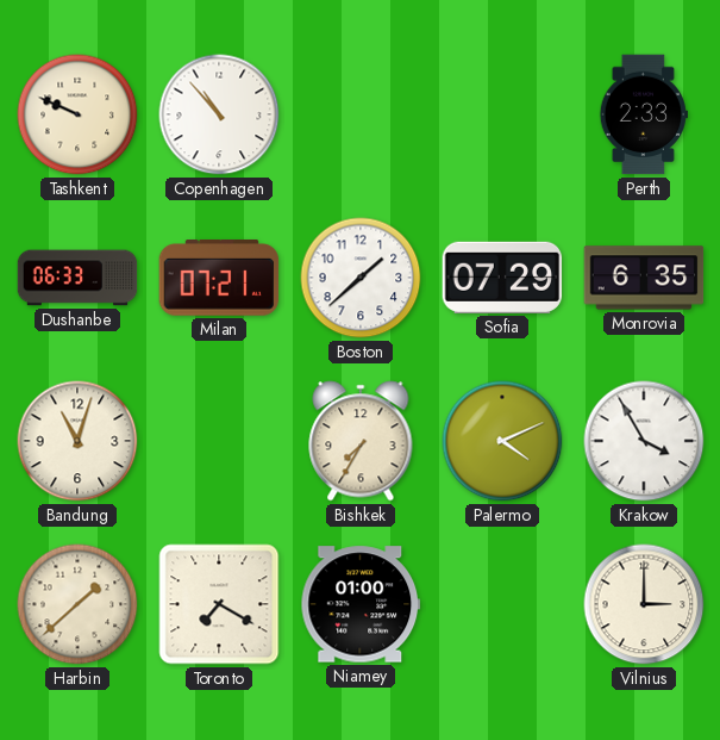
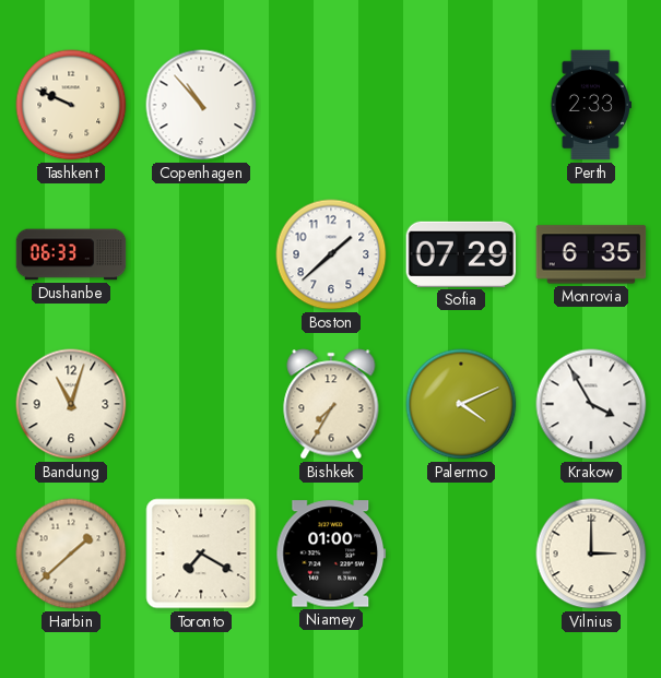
Milan: 07:21 -> none (219, 279)
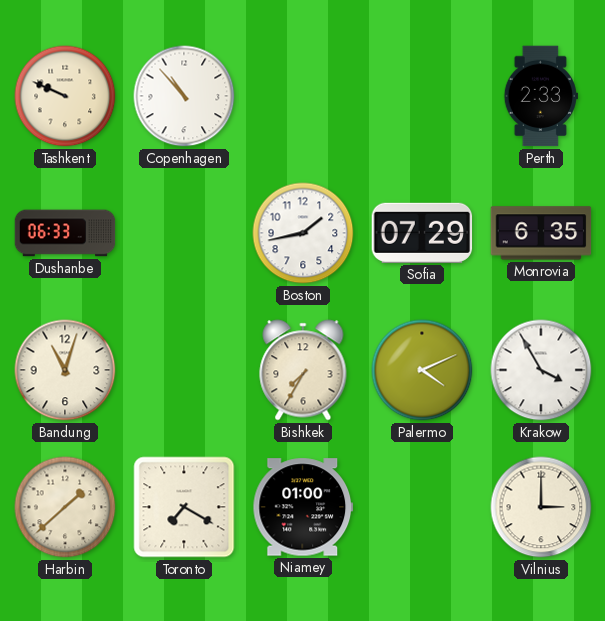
Boston: 1:38 -> 1:43 (303, 233)
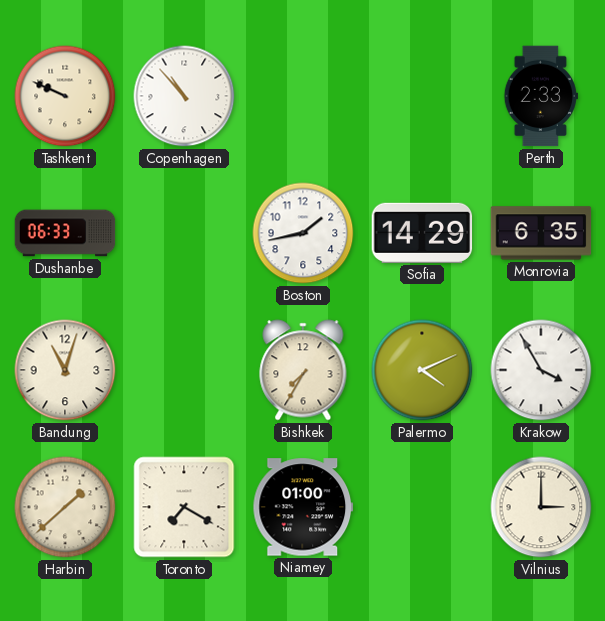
Sofia: 07:29 -> 14:29 (422, 233)
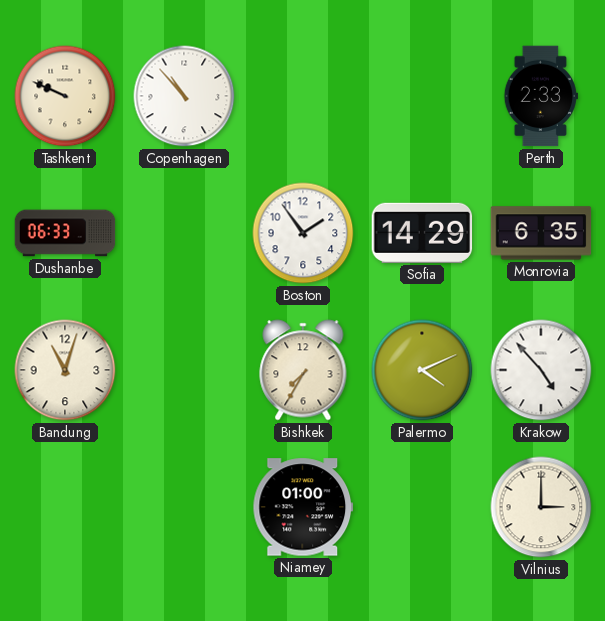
Boston: 1:43 -> 1:54 (303, 233)
Krakow: 3:55 -> 4:53 (541, 370)
Harbin: 1:38 -> none (65, 507)
Toronto: 7:20 -> none (184, 507)
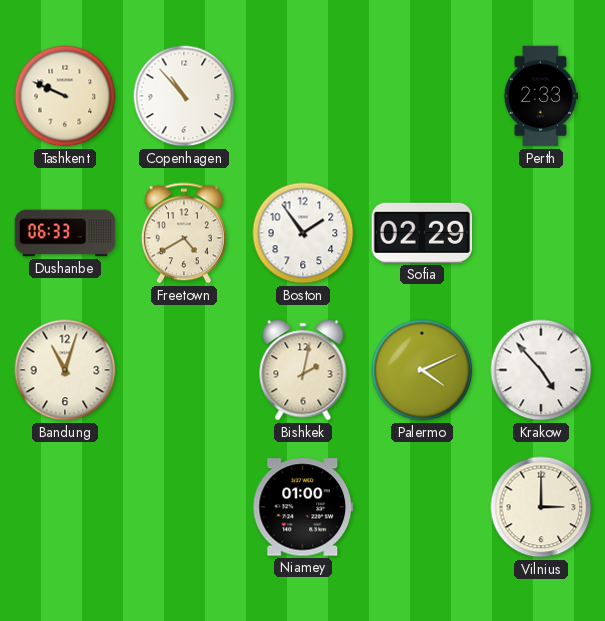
Freetown: none -> 4:40 (184, 233)
Sofia: 14:29 -> 02:29 (422, 233)
Monrovia: 6:35 -> none (541, 233)
Bishkek: 7:35 -> 2:02 (303, 370)
